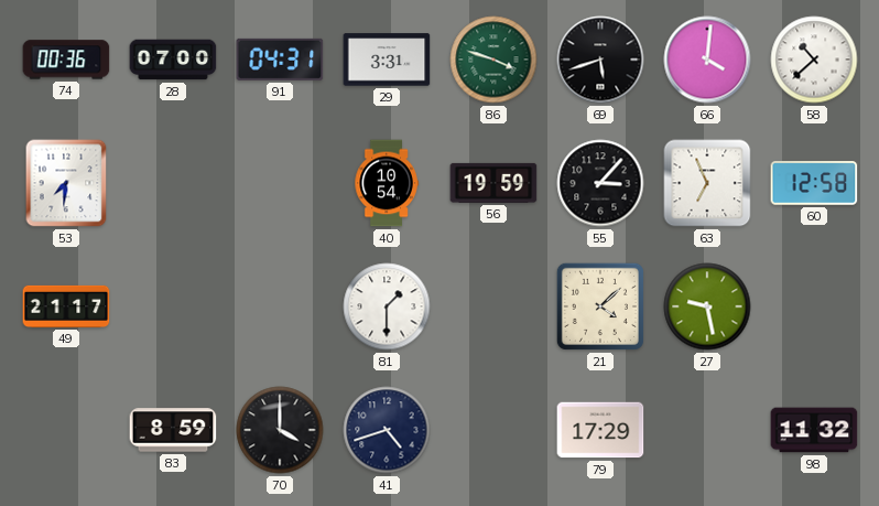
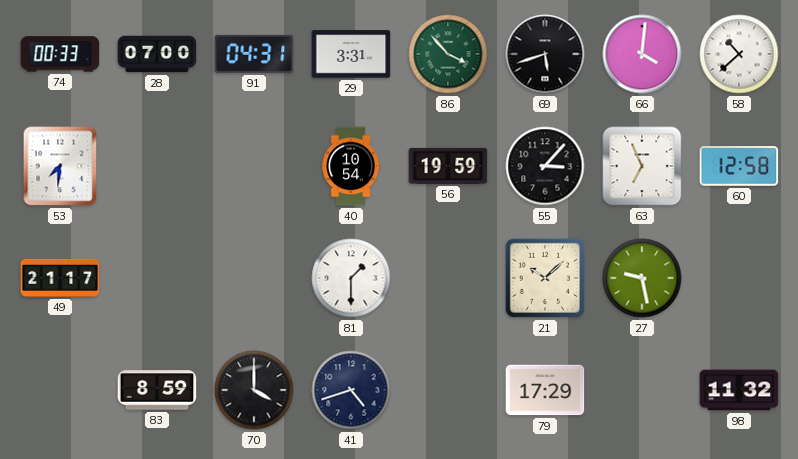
74: 00:36 -> 00:33 (60, 54)
86: 3:48 -> 3:53 (448, 54)
21: 4:08 -> 10:08 (545, 278)
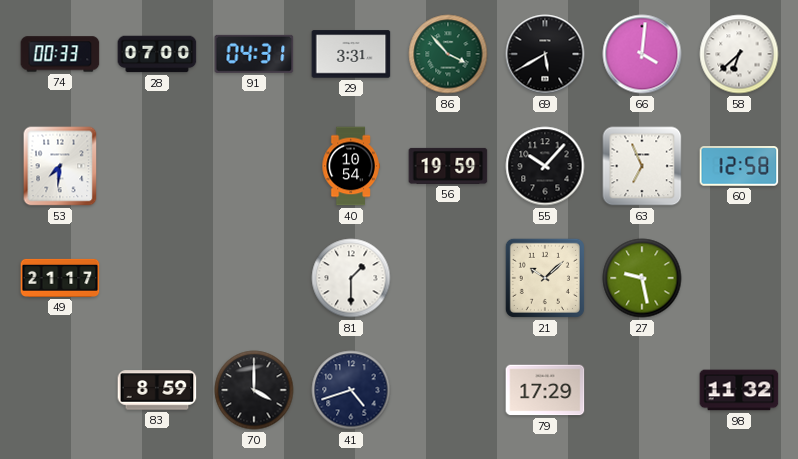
69: 5:42 -> 5:40 (545, 54)
58: 10:38 -> 6:38 (739, 54)
55: 3:07 -> 10:07 (545, 166)
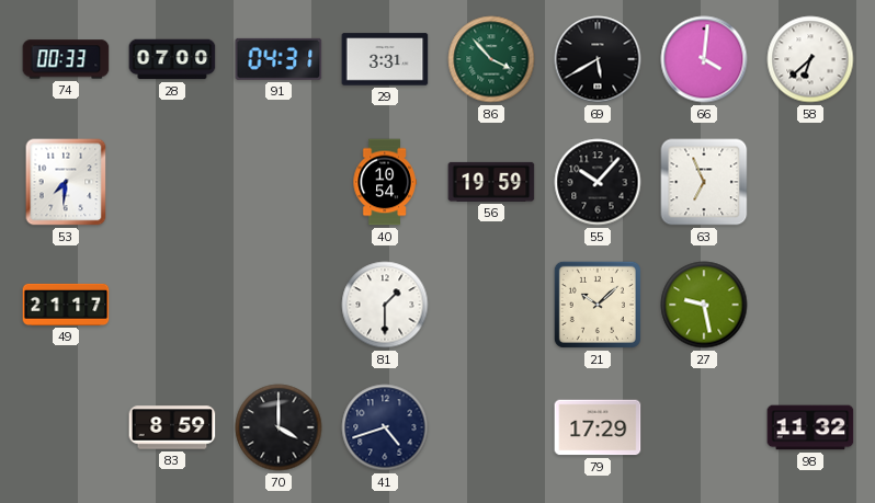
60: 12:58 -> none (739, 166)
